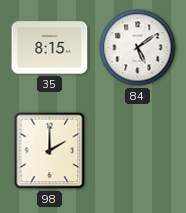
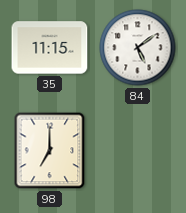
35: 8:15 -> 11:15 (50, 48)
98: 2:00 -> 7:00 (50, 151)
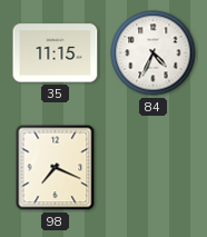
84: 5:09 -> 4:34 (154, 53)
98: 7:00 -> 7:19 (56, 168)
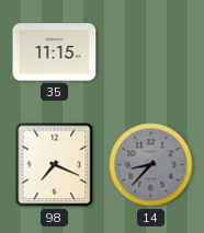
84: 4:34 -> none (154, 53)
14: none -> 8:37 (151, 165)
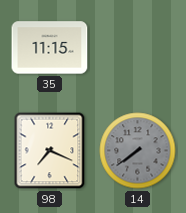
14: 8:37 -> 7:39 (138, 151)
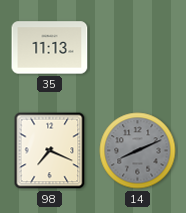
35: 11:15 -> 11:13 (50, 48)
14: 7:39 -> 8:11 (138, 151)
